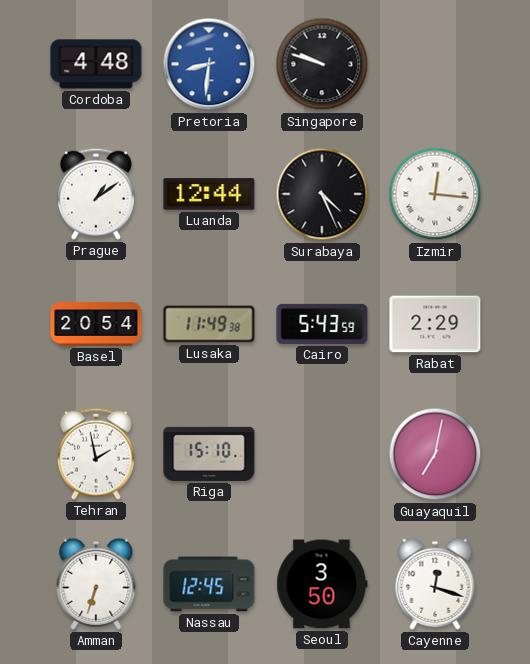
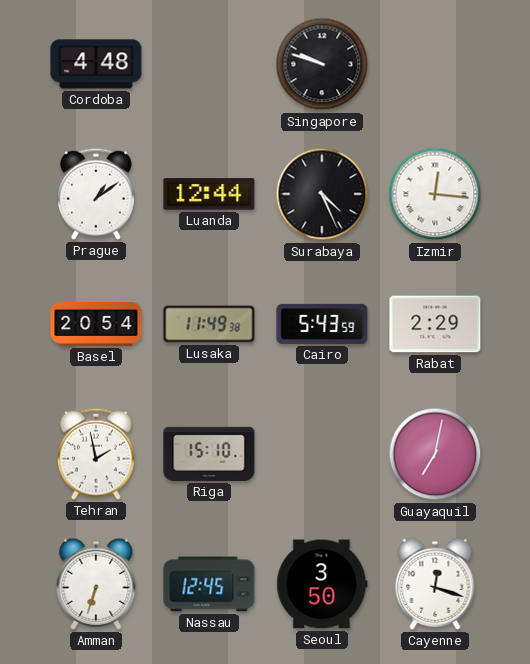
Pretoria: 8:31 -> none (209, 64)
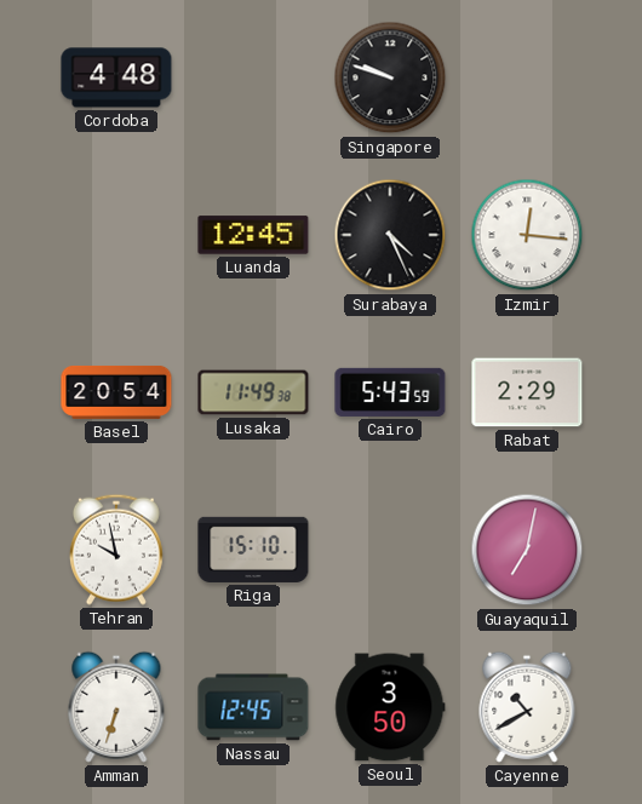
Prague: 1:09 -> none (96, 194)
Luanda: 12:44 -> 12:45 (253, 235)
Tehran: 1:58 -> 9:58 (116, 550)
Cayenne: 12:18 -> 10:40 (527, 707)
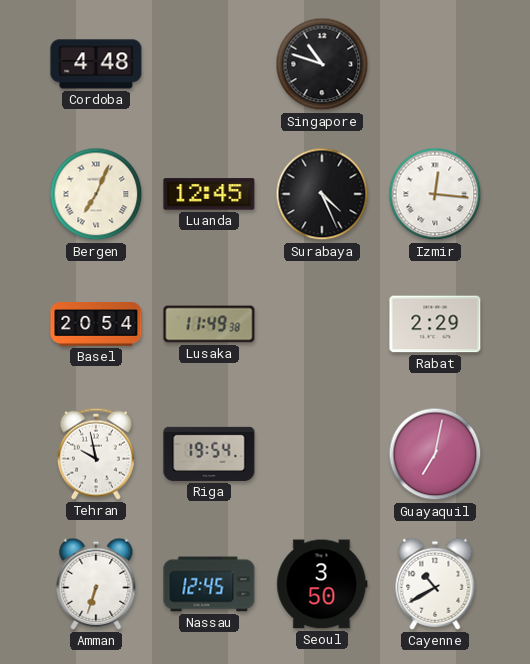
Singapore: 9:48 -> 10:48 (322, 64)
Bergen: none -> 7:04 (96, 194)
Cairo: 5:43 -> none (390, 392)
Riga: 15:10 -> 19:54 (209, 454)
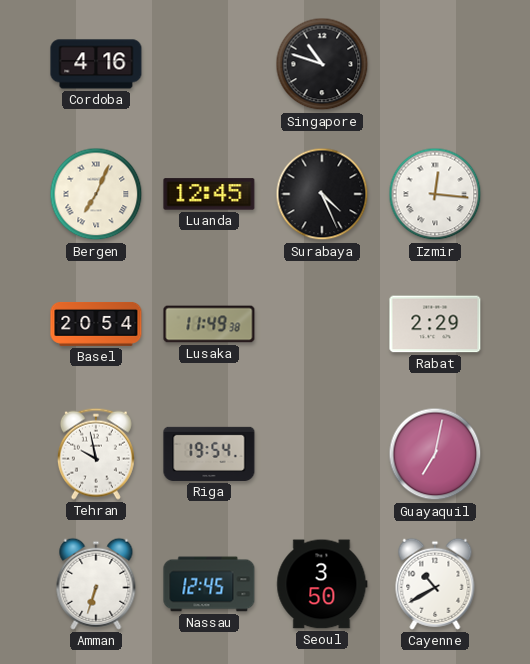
Cordoba: 4:48 -> 4:16 (96, 64)
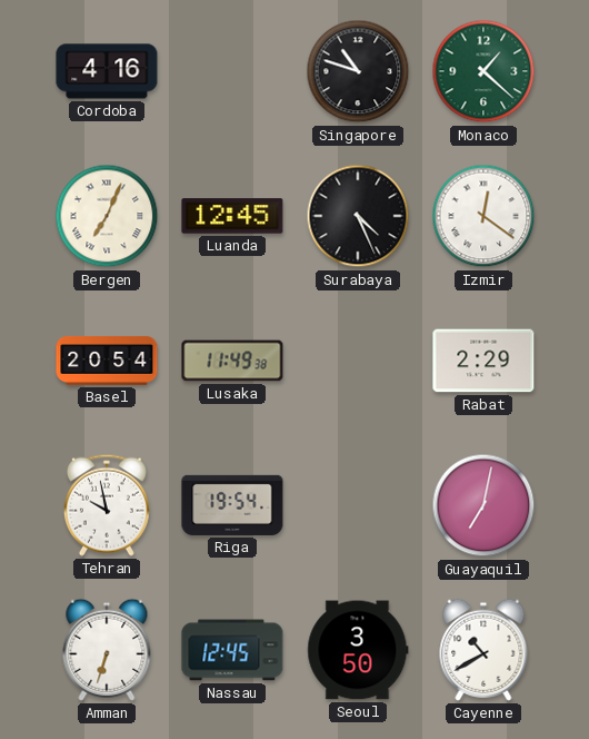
Monaco: none -> 1:22 (483, 71)
Izmir: 12:16 -> 12:21 (483, 216)
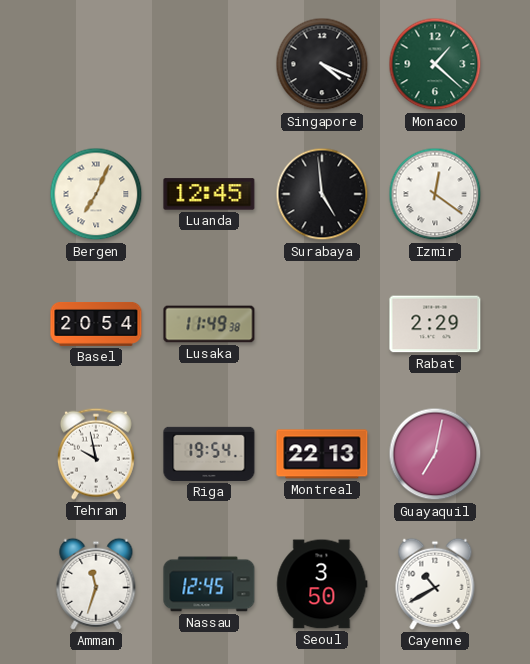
Cordoba: 4:16 -> none (107, 71)
Singapore: 10:48 -> 4:19 (322, 64)
Surabaya: 4:26 -> 4:59 (322, 194)
Montreal: none -> 22:13 (322, 454)
Amman: 6:33 -> 11:33 (96, 584)
